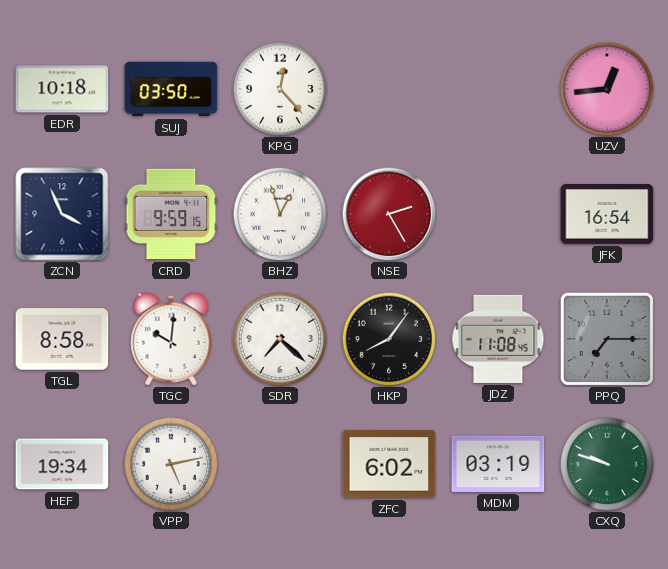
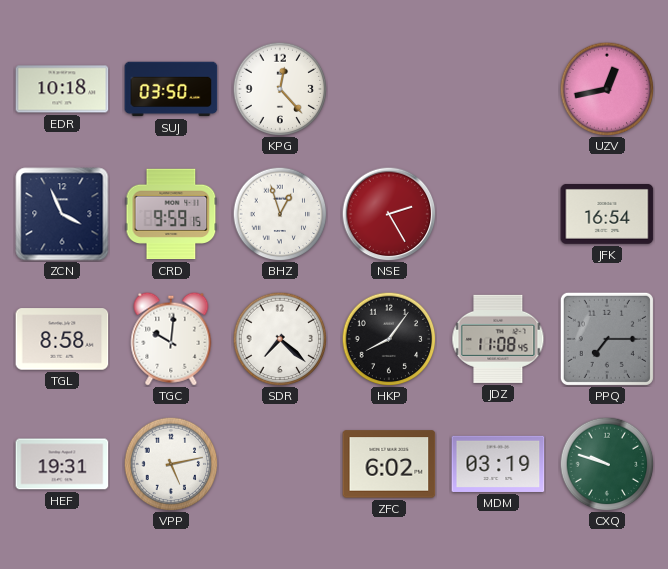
UZV: 12:44 -> 12:43 (607, 89)
HEF: 19:34 -> 19:31 (62, 464)
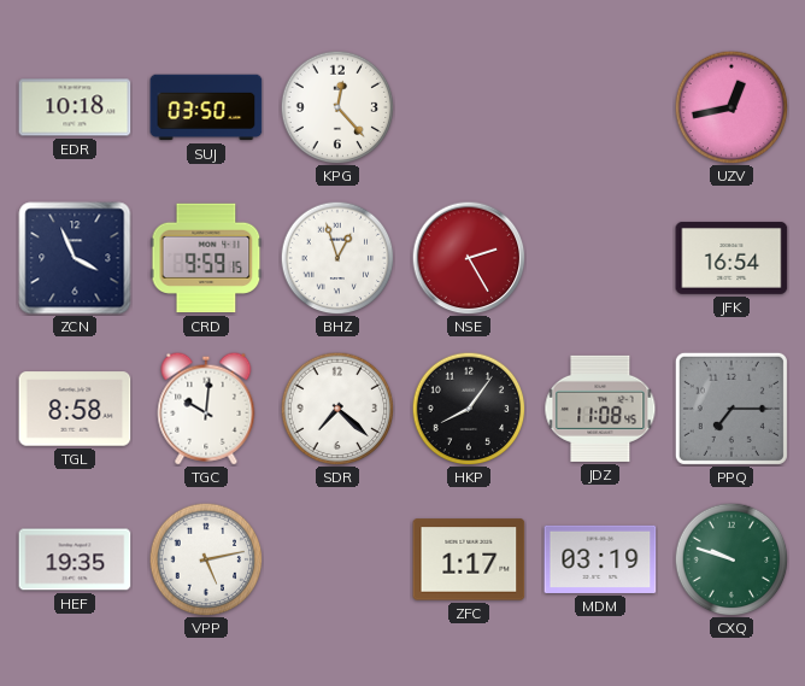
HEF: 19:31 -> 19:35 (75, 559)
ZFC: 6:02 -> 1:17 (469, 559)
